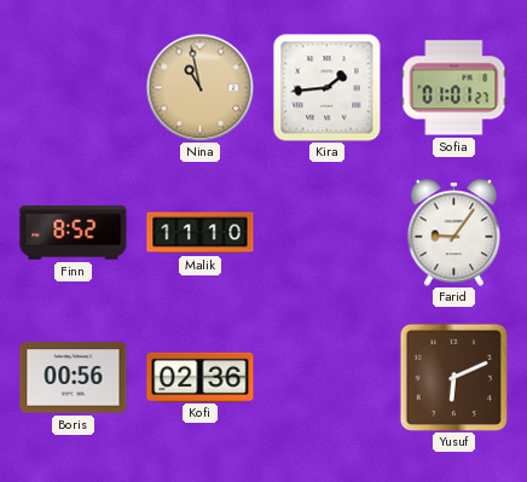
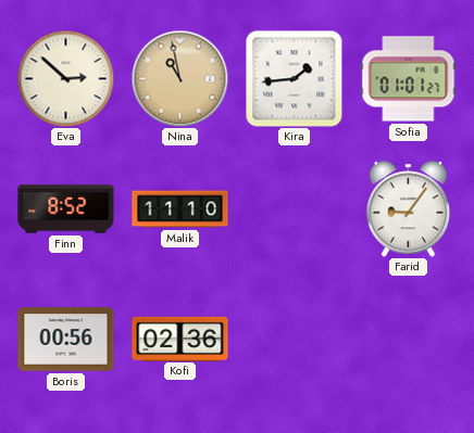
Eva: none -> 2:52 (65, 78)
Yusuf: 6:11 -> none (453, 377)
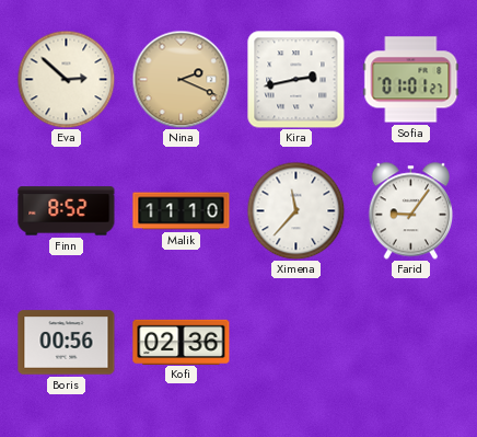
Nina: 10:58 -> 2:19 (181, 79)
Kira: 1:44 -> 2:43 (296, 80)
Ximena: none -> 11:37 (295, 210)
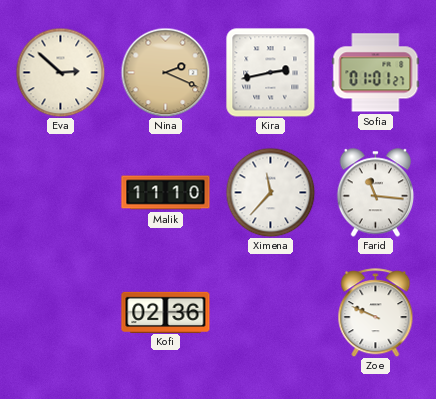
Finn: 8:52 -> none (67, 211)
Farid: 9:06 -> 11:16 (376, 193)
Boris: 00:56 -> none (67, 343)
Zoe: none -> 9:49 (376, 313)
